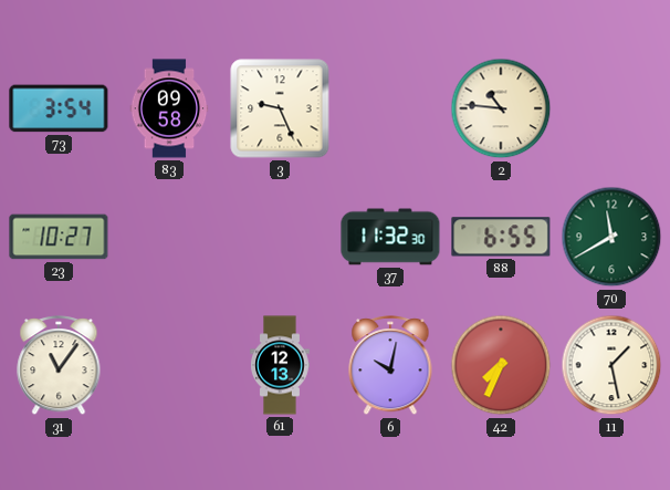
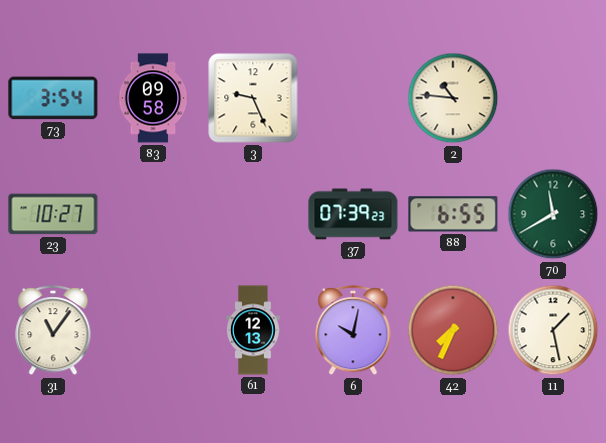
37: 11:32 -> 07:39 (353, 214)
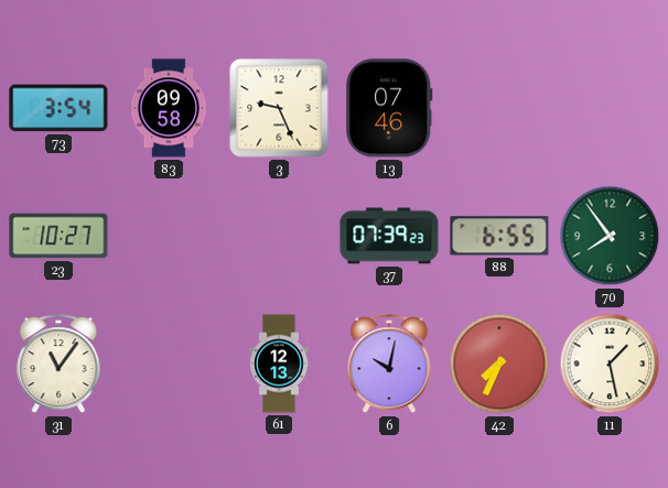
13: none -> 07:46 (389, 108)
2: 10:46 -> none (453, 98)
70: 11:40 -> 7:54 (610, 236)
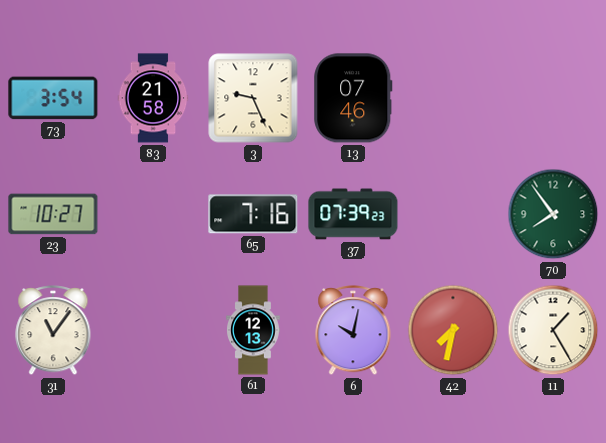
83: 09:58 -> 21:58 (153, 98)
65: none -> 7:16 (253, 214)
88: 6:55 -> none (499, 236)
42: 7:34 -> 7:32 (453, 330)
11: 1:28 -> 1:25 (553, 330)
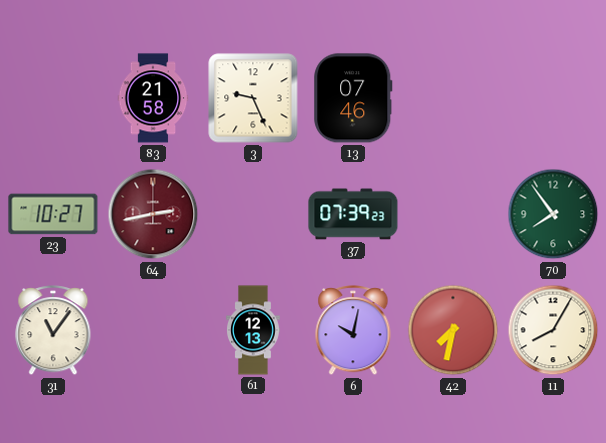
73: 3:54 -> none (53, 98)
64: none -> 2:43 (153, 214)
65: 7:16 -> none (253, 214)
11: 1:25 -> 8:05 (553, 330)
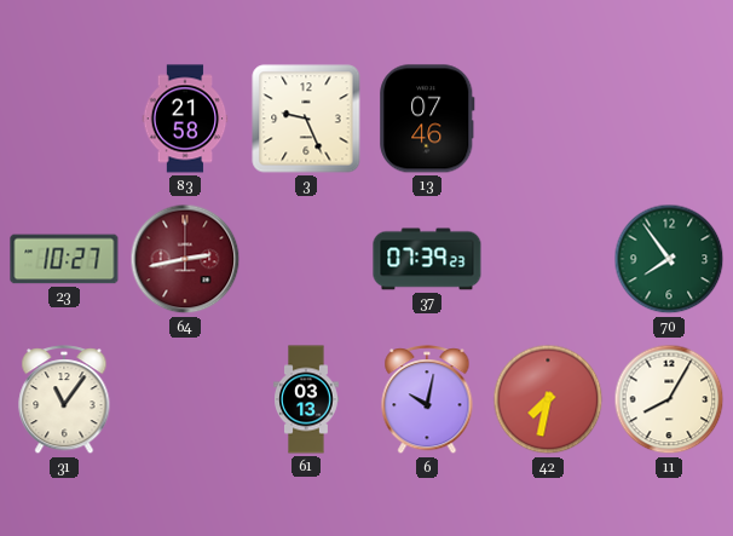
61: 12:13 -> 03:13 (306, 399)
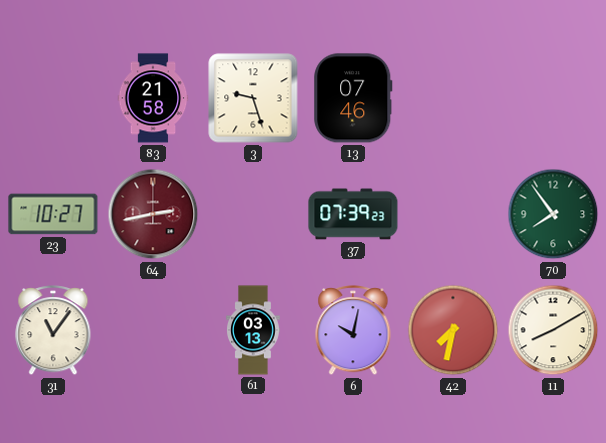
3: 9:26 -> 9:27 (253, 98)
11: 8:05 -> 8:10 (553, 330)
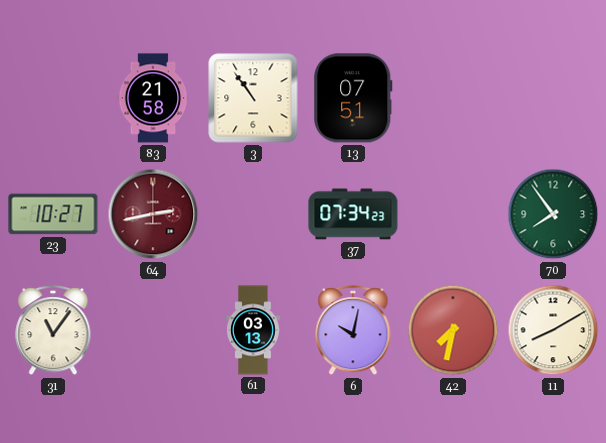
3: 9:27 -> 10:54 (253, 98)
13: 07:46 -> 07:51 (353, 98)
37: 07:39 -> 07:34 (353, 214)
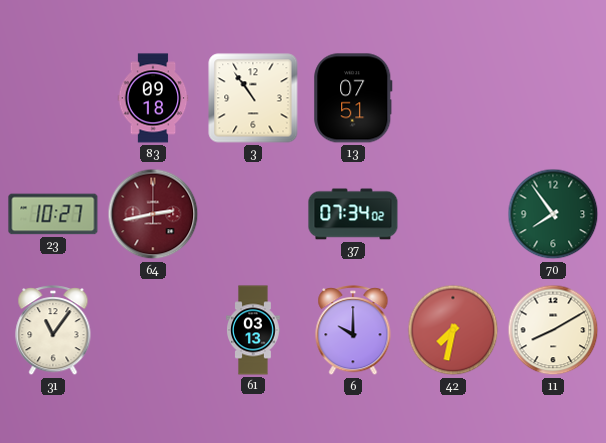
83: 21:58 -> 09:18 (153, 98)
37: 07:34:23 -> 07:34:02 (353, 214)
6: 10:02 -> 10:00 (353, 331)
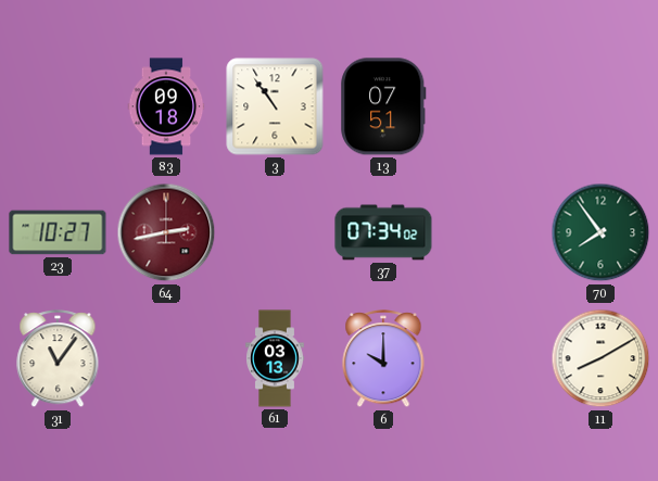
42: 7:32 -> none (453, 330)
